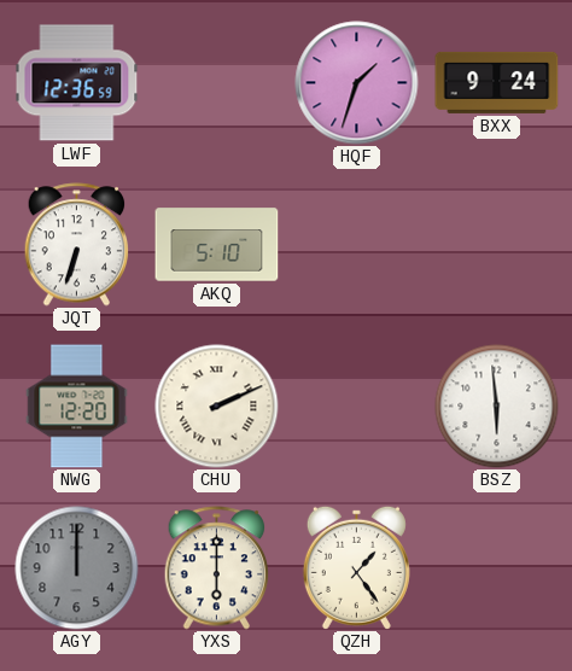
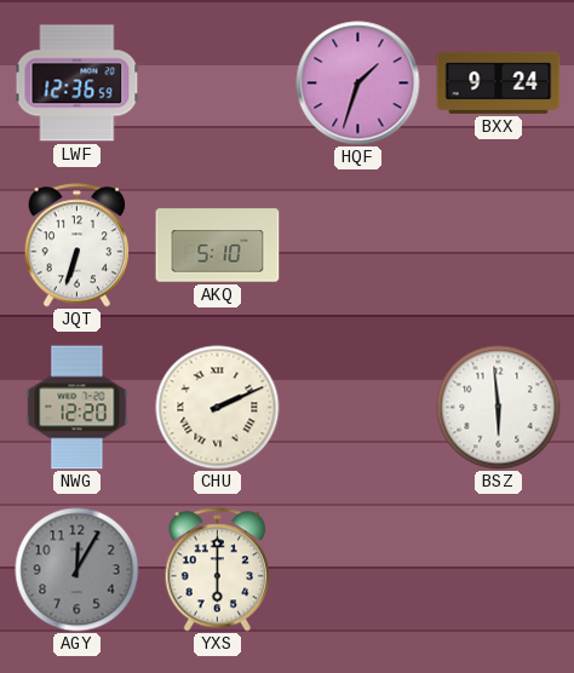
AGY: 12:00 -> 12:05 (78, 570)
QZH: 1:24 -> none (356, 567)
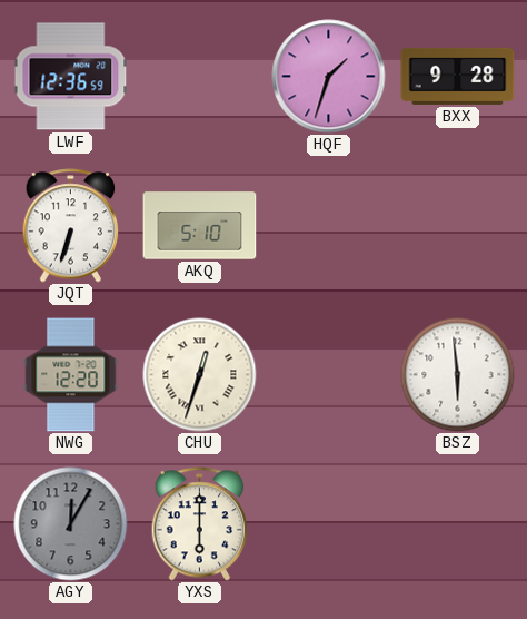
BXX: 9:24 -> 9:28 (458, 76)
CHU: 2:11 -> 12:33 (200, 375)
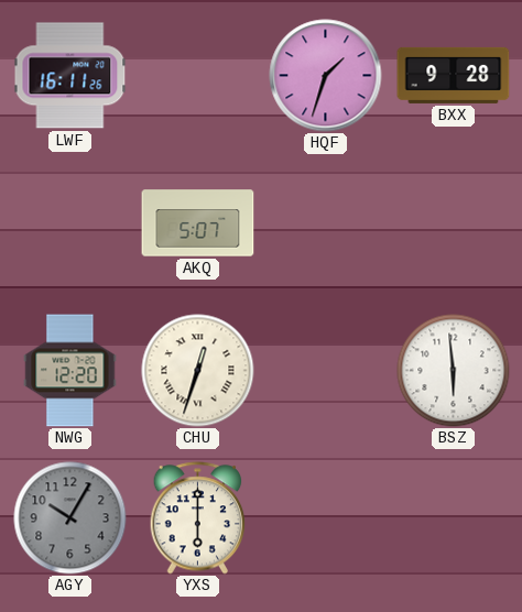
LWF: 12:36 -> 16:11 (70, 76)
JQT: 6:33 -> none (71, 226)
AKQ: 5:10 -> 5:07 (198, 223)
AGY: 12:05 -> 10:05 (70, 518)
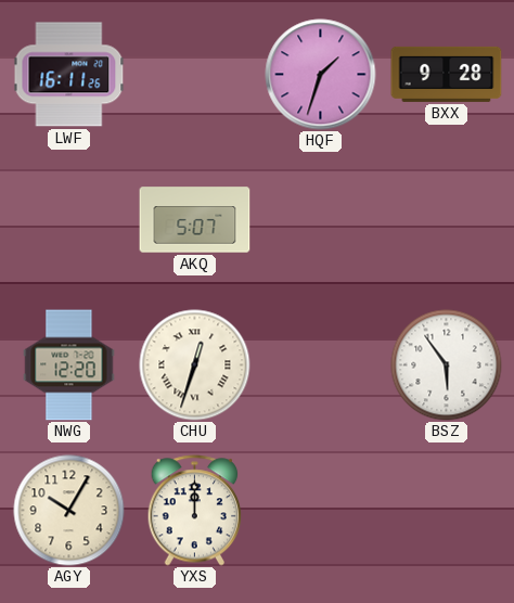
BSZ: 5:59 -> 5:54 (447, 365)
AGY dial: grey -> cream (69, 511)
YXS: 6:00 -> 12:00 (195, 511)
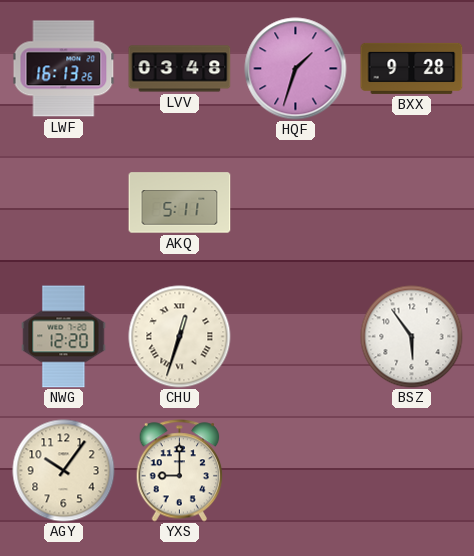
LWF: 16:11 -> 16:13 (64, 69)
LVV: none -> 03:48 (180, 69)
AKQ: 5:07 -> 5:11 (180, 203)
AGY: 10:05 -> 10:06 (64, 471)
YXS: 12:00 -> 9:00 (180, 471)
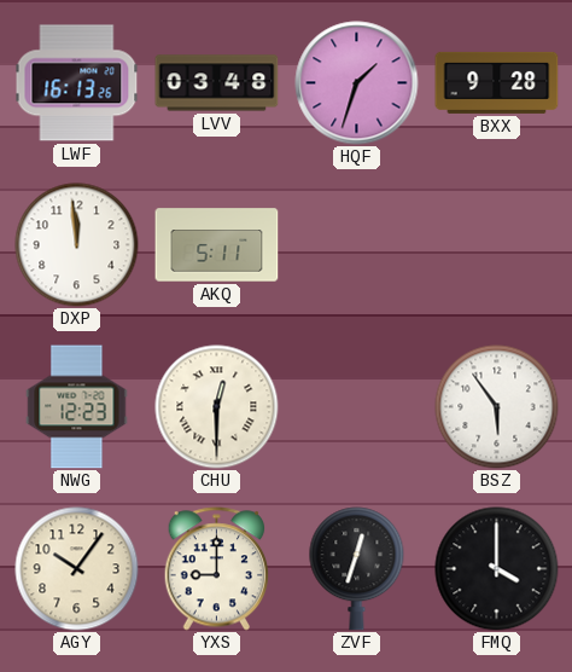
DXP: none -> 11:59 (77, 245)
NWG: 12:20 -> 12:23 (77, 407)
CHU: 12:33 -> 12:30 (217, 407)
ZVF: none -> 12:33 (357, 569)
FMQ: none -> 4:00 (497, 569)
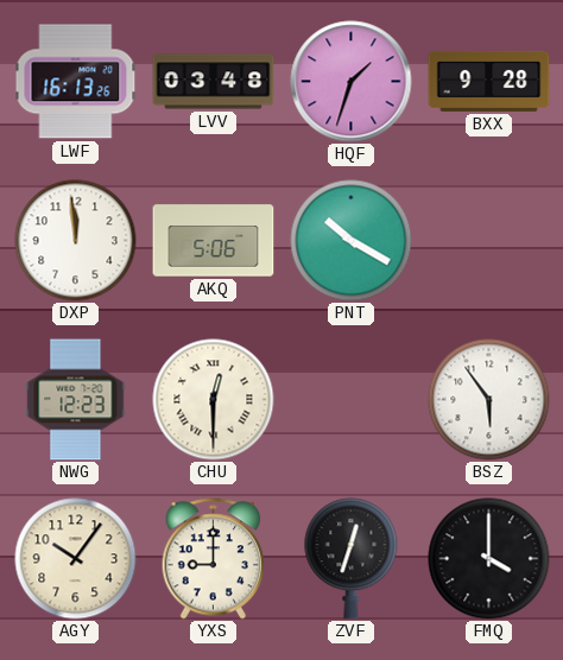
AKQ: 5:11 -> 5:06 (214, 241)
PNT: none -> 10:20 (352, 241)
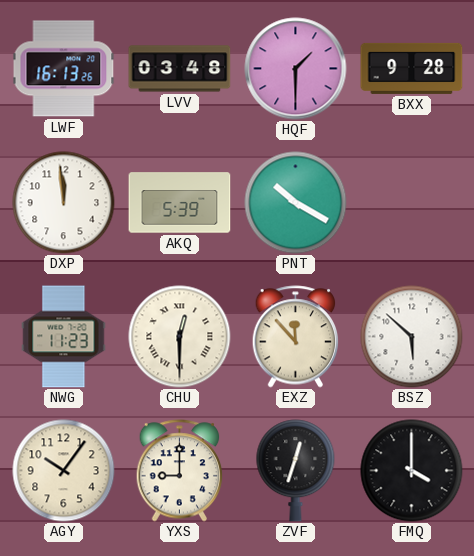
HQF: 1:33 -> 1:30 (296, 69)
AKQ: 5:06 -> 5:39 (180, 203)
NWG: 12:23 -> 11:23 (64, 337)
EXZ: none -> 11:53 (296, 337)
BSZ: 5:54 -> 5:52 (412, 337)
